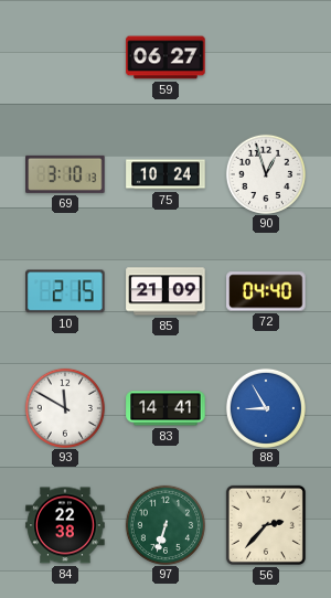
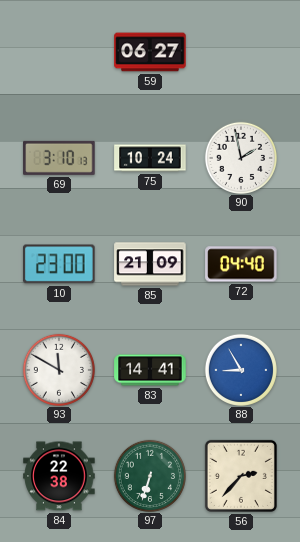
90: 12:57 -> 1:58 (241, 157)
10: 2:15 -> 23:00 (59, 264)
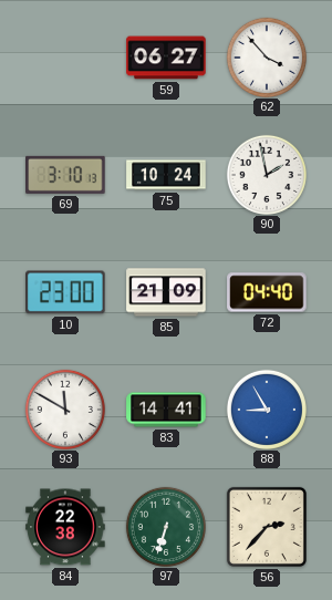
62: none -> 3:53 (267, 56)
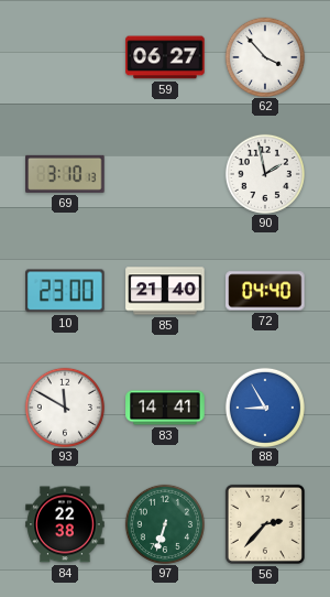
75: 10:24 -> none (166, 175)
85: 21:09 -> 21:40 (165, 291)
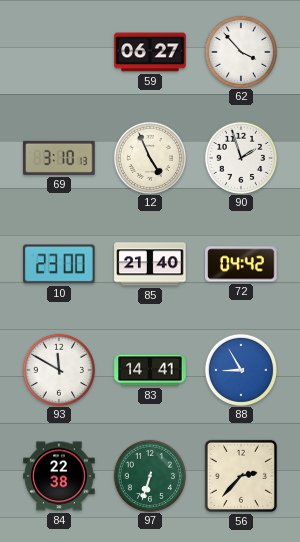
12: none -> 4:56 (150, 157)
90: 1:58 -> 1:57 (241, 157)
72: 04:40 -> 04:42 (241, 264)
